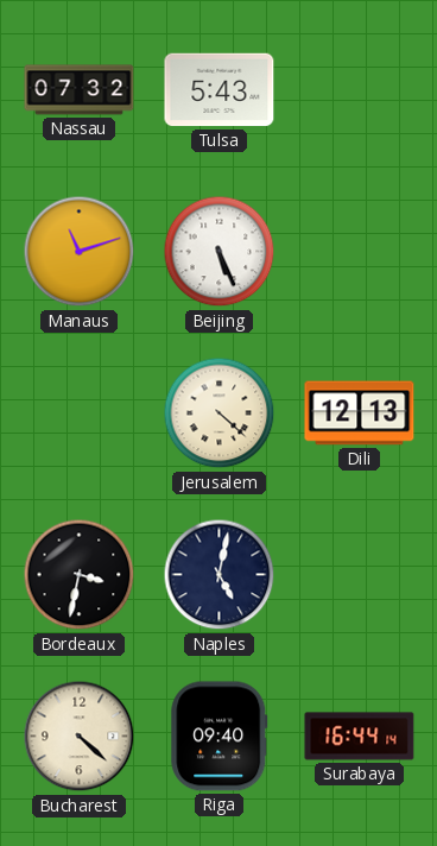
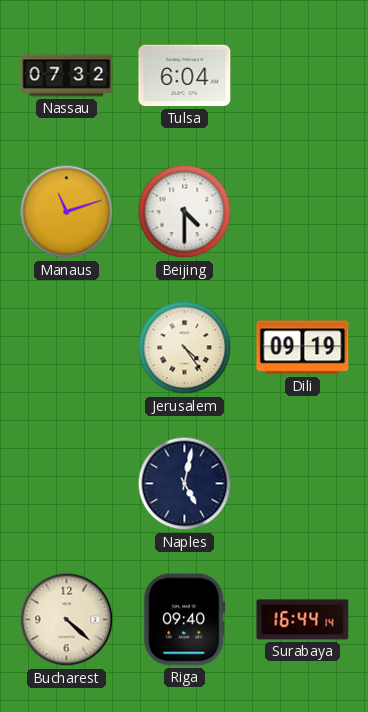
Tulsa: 5:43 -> 6:04 (185, 76)
Beijing: 5:26 -> 4:30 (185, 212)
Jerusalem: 4:22 -> 4:24 (185, 348)
Dili: 12:13 -> 09:19 (303, 348)
Bordeaux: 3:32 -> none (80, 575)
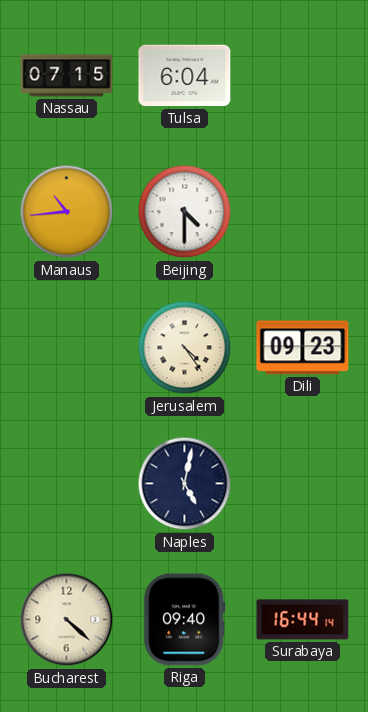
Nassau: 07:32 -> 07:15 (67, 76)
Manaus: 11:12 -> 10:44 (67, 212)
Dili: 09:19 -> 09:23 (303, 348)
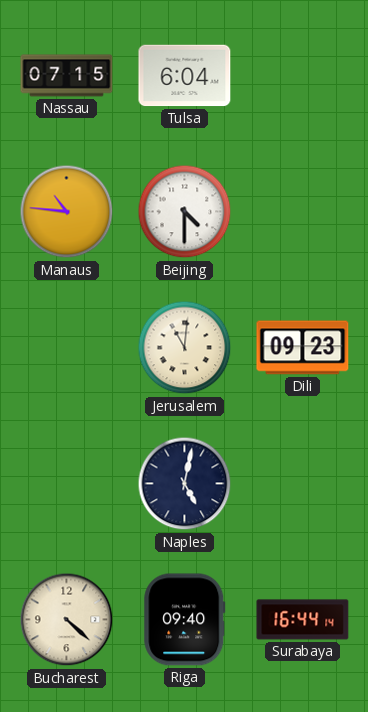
Manaus: 10:44 -> 10:46 (67, 212)
Jerusalem: 4:24 -> 11:01 (185, 348)
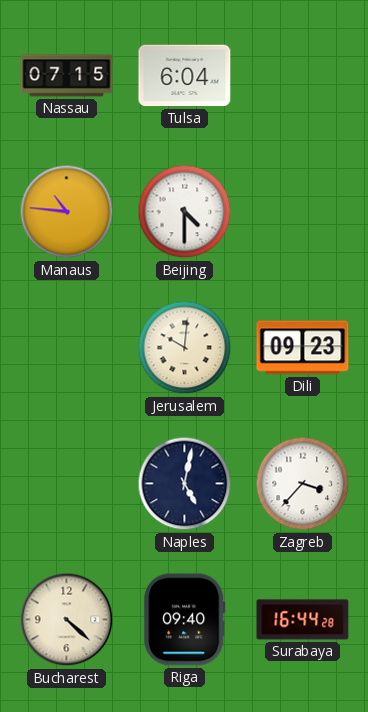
Jerusalem: 11:01 -> 10:01 (185, 348)
Zagreb: none -> 3:37 (303, 484)
Surabaya: 16:44:14 -> 16:44:28 (303, 620)
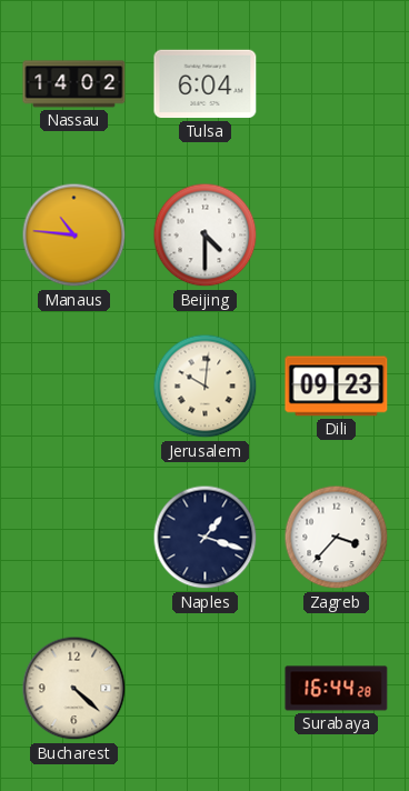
Nassau: 07:15 -> 14:02 (74, 84)
Naples: 5:02 -> 1:18 (206, 538)
Riga: 09:40 -> none (185, 620)
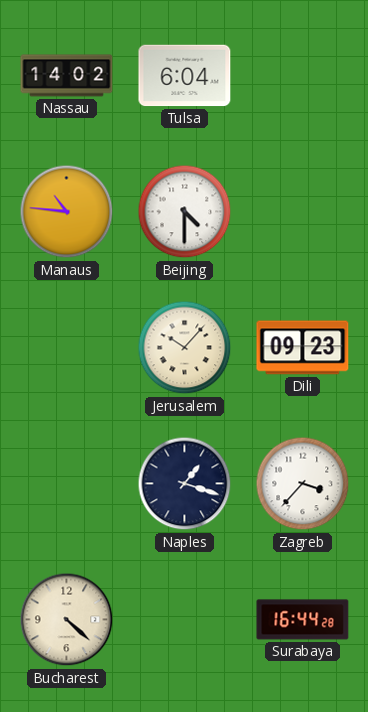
Jerusalem: 10:01 -> 10:07 (185, 348)
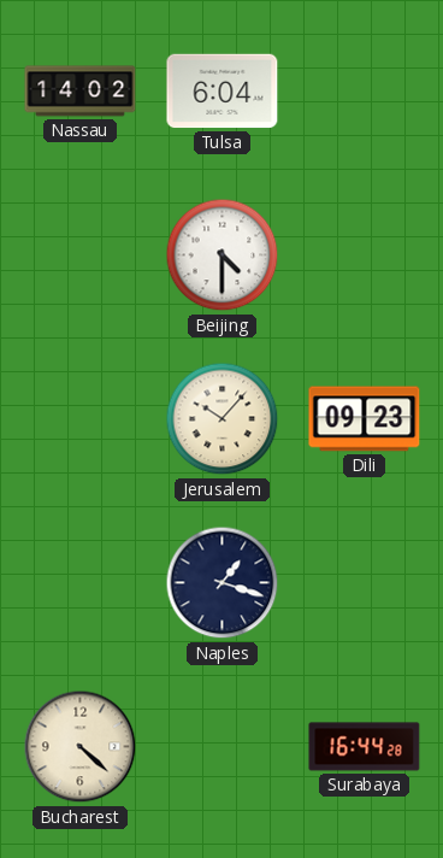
Manaus: 10:46 -> none (67, 212)
Zagreb: 3:37 -> none (303, 484)
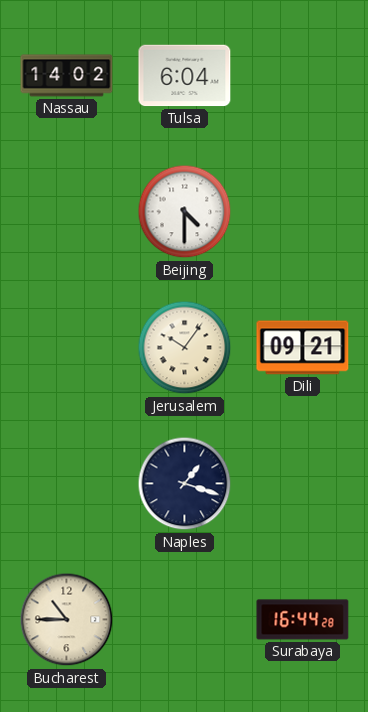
Jerusalem: 10:07 -> 10:06 (185, 348)
Dili: 09:23 -> 09:21 (303, 348)
Bucharest: 4:22 -> 10:45 (67, 620)
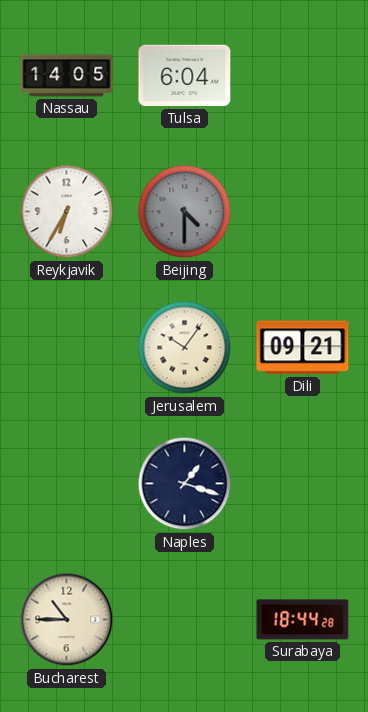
Nassau: 14:02 -> 14:05 (67, 76)
Reykjavik: none -> 6:35 (67, 212)
Beijing dial: white -> grey (185, 212)
Surabaya: 16:44 -> 18:44 (303, 620)
